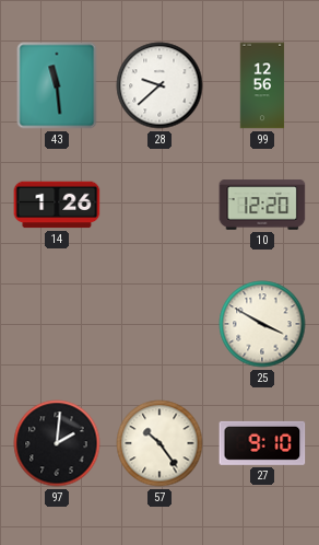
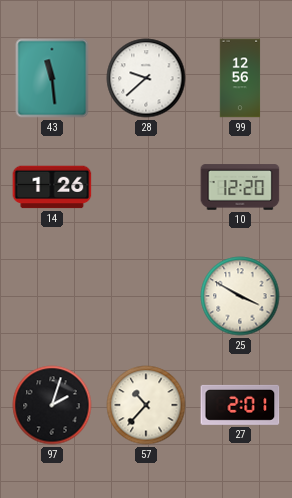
97: 2:01 -> 2:03 (52, 405)
57: 10:24 -> 10:37 (146, 405)
27: 9:10 -> 2:01 (240, 405)
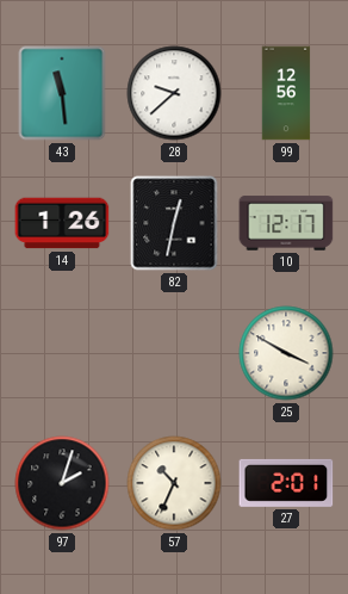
82: none -> 12:32 (174, 223)
10: 12:20 -> 12:17 (286, 223)
57: 10:37 -> 10:34 (174, 483)
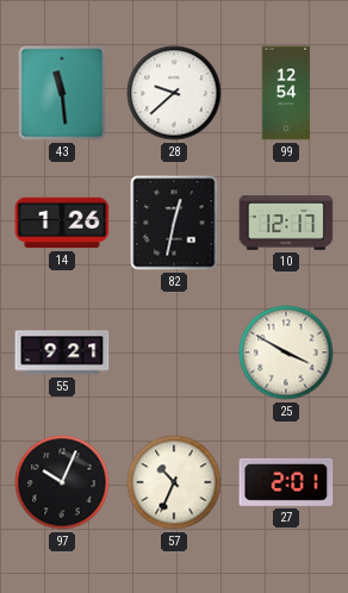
99: 12:56 -> 12:54 (286, 93)
55: none -> 9:21 (62, 352)
97: 2:03 -> 10:04 (62, 482)
